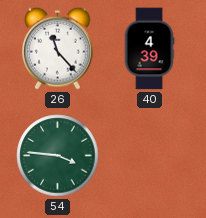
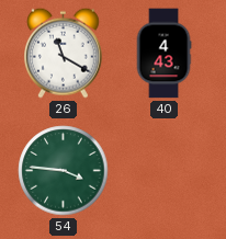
26: 11:23 -> 11:20 (64, 53)
40: 4:39 -> 4:43 (163, 54)
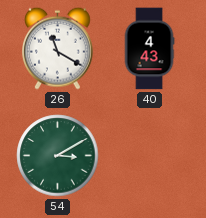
54: 3:46 -> 3:10 (58, 156)
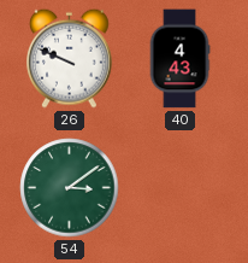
26: 11:20 -> 9:49 (70, 58)
54: 3:10 -> 3:09 (70, 188)
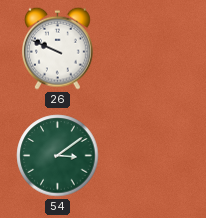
40: 4:43 -> none (179, 59)
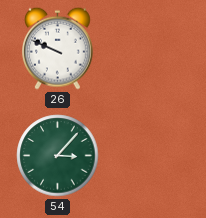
54: 3:09 -> 3:07 (58, 156)
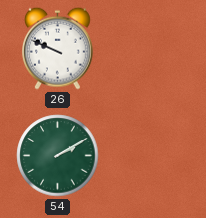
54: 3:07 -> 2:10 (58, 156)
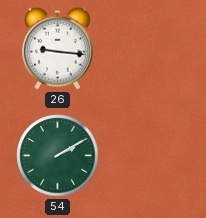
26: 9:49 -> 9:16 (58, 48)
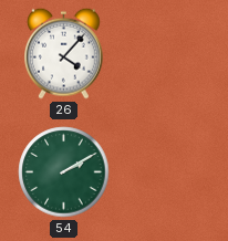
26: 9:16 -> 4:07 (64, 53)
